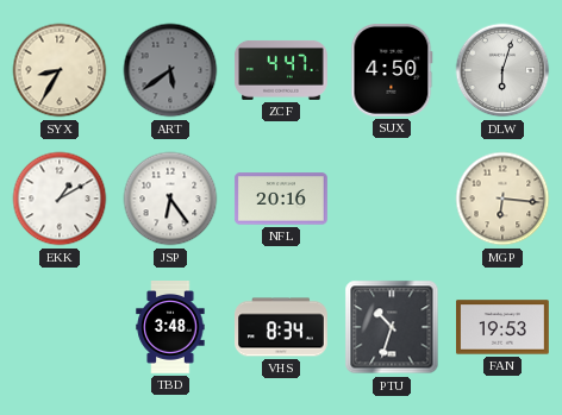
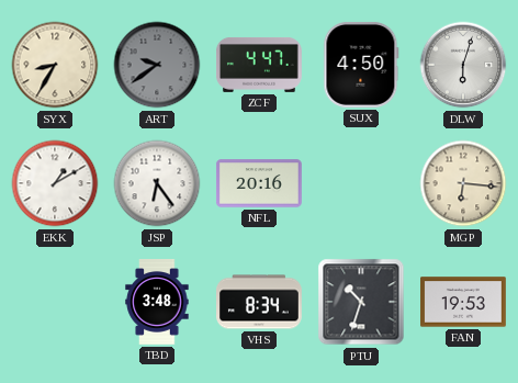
ART: 5:39 -> 9:39 (157, 65)
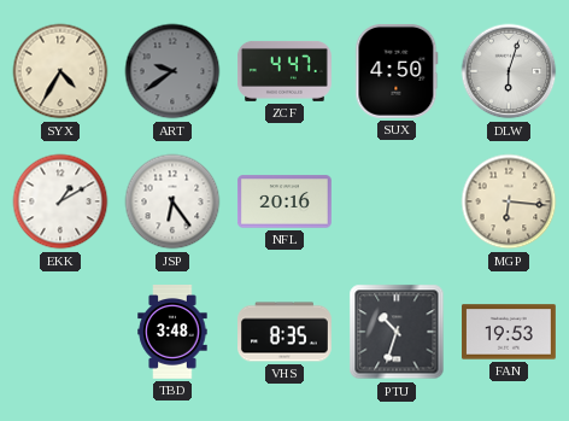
SYX: 8:35 -> 4:35 (60, 71)
VHS: 8:34 -> 8:35 (286, 332)
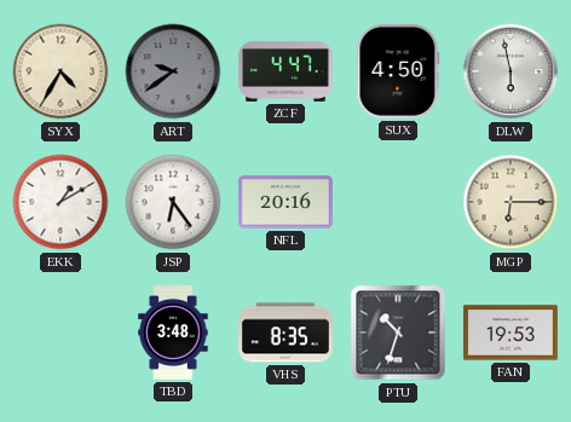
DLW: 6:03 -> 5:58 (511, 71)
MGP: 6:16 -> 6:15 (511, 202)
